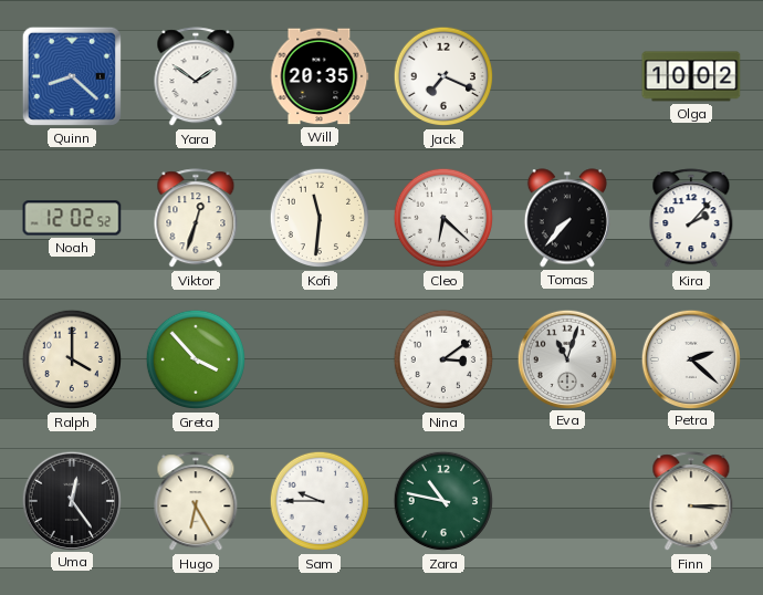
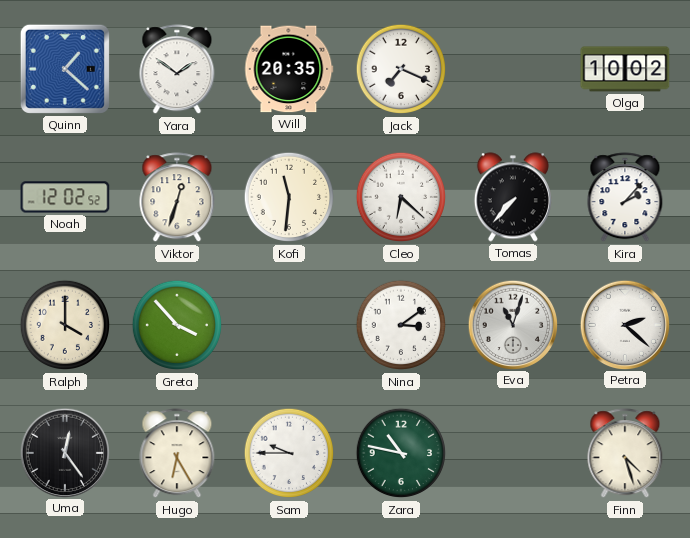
Quinn: 8:22 -> 1:22 (65, 69)
Finn: 3:15 -> 4:27 (625, 454)
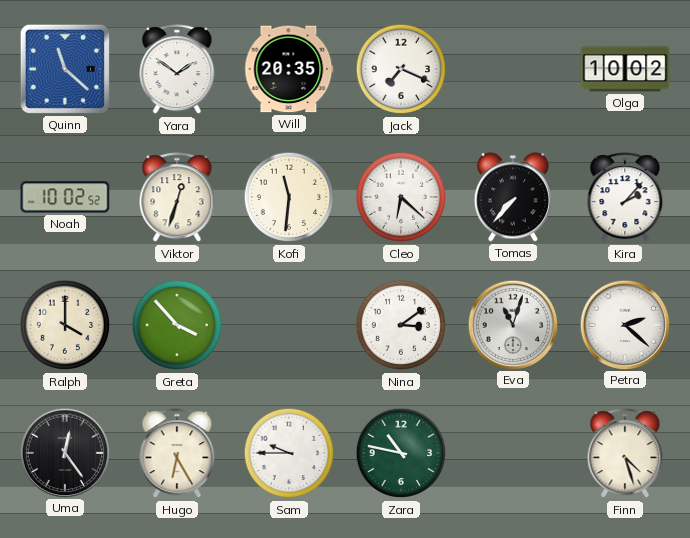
Quinn: 1:22 -> 11:22 (65, 69)
Noah: 12:02 -> 10:02 (65, 197)
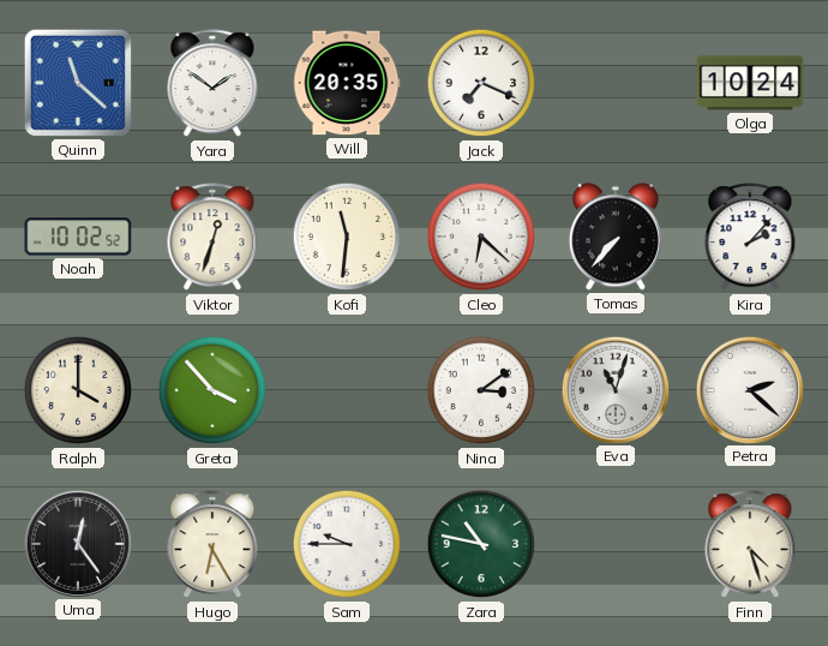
Olga: 10:02 -> 10:24 (750, 83)
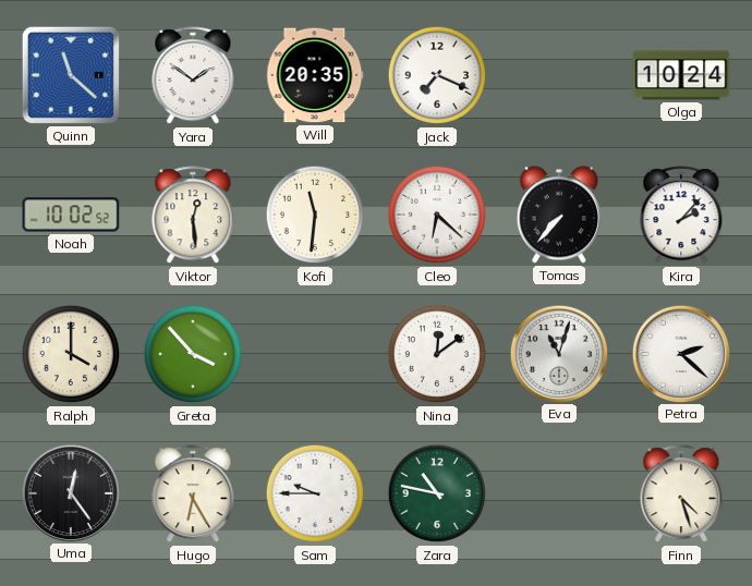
Viktor: 12:33 -> 12:29 (193, 216)
Nina: 3:09 -> 12:09 (437, 354)
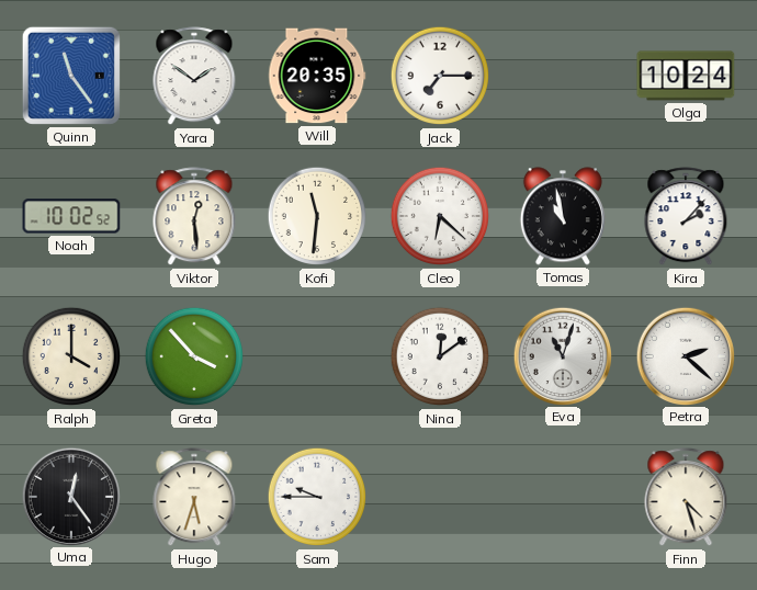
Quinn: 11:22 -> 11:24 (71, 76)
Jack: 7:19 -> 7:15 (440, 76)
Tomas: 7:37 -> 10:58 (563, 216)
Hugo: 6:25 -> 5:33 (194, 498)
Zara: 10:47 -> none (437, 493)
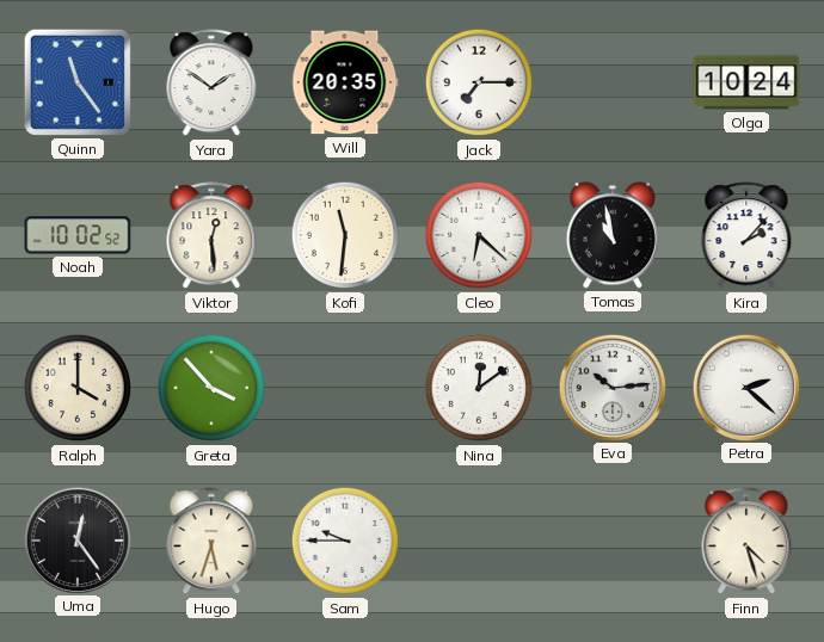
Eva: 11:03 -> 10:14 (611, 387)
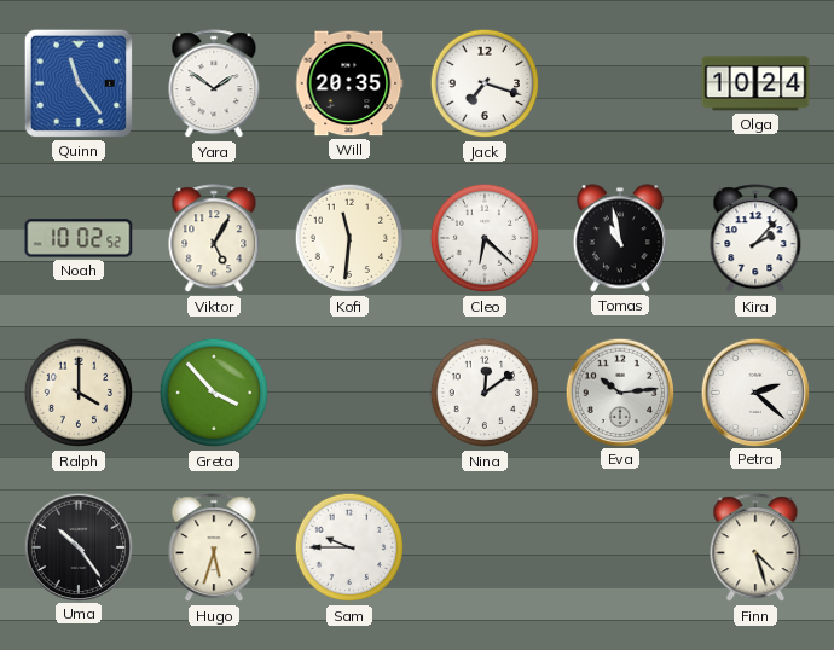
Jack: 7:15 -> 7:18 (485, 83)
Viktor: 12:29 -> 5:05 (214, 239)
Uma: 12:24 -> 10:24 (77, 546)
